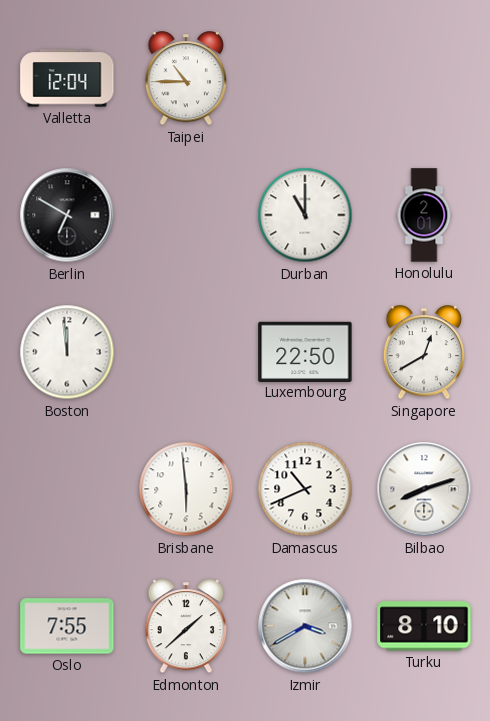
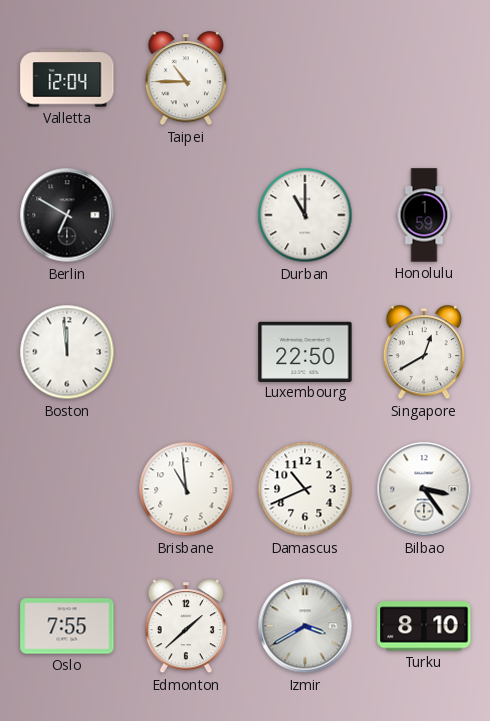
Honolulu: 2:01 -> 1:59 (424, 215)
Brisbane: 5:59 -> 10:59 (186, 489)
Bilbao: 8:12 -> 3:24 (424, 489)
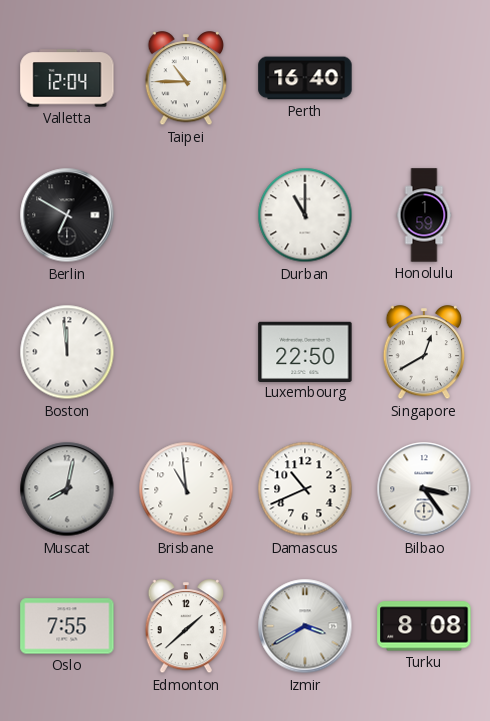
Perth: none -> 16:40 (305, 78)
Muscat: none -> 8:02 (67, 489)
Turku: 8:10 -> 8:08 (424, 626)
